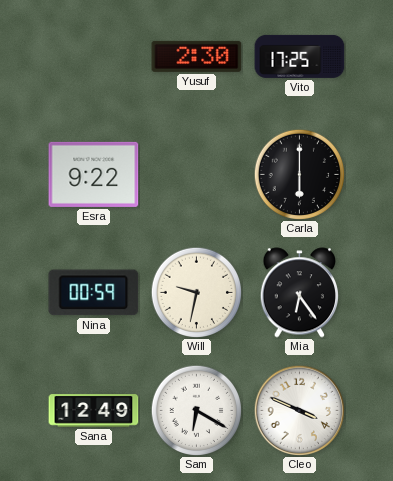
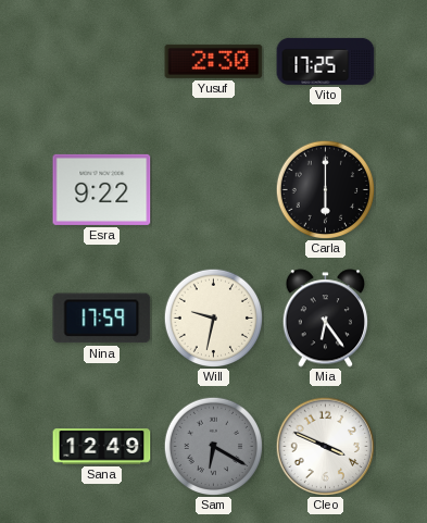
Nina: 00:59 -> 17:59 (102, 319)
Sam dial: white -> grey (213, 446)
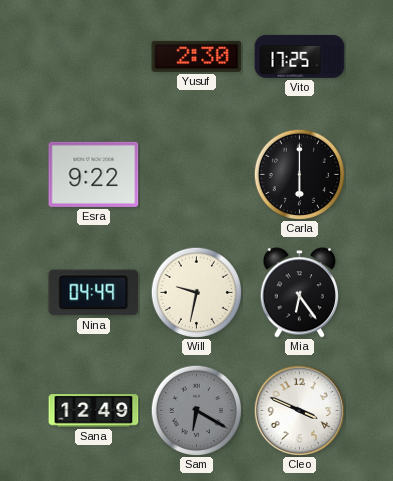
Nina: 17:59 -> 04:49 (94, 293)
